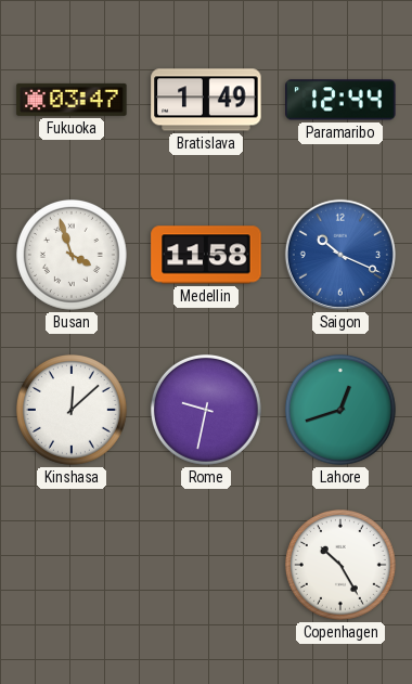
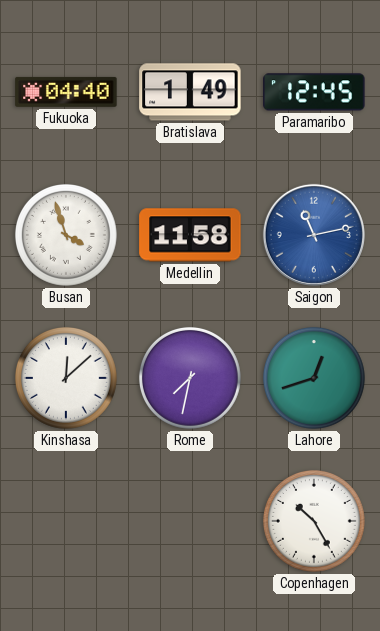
Fukuoka: 03:47 -> 04:40 (66, 92)
Paramaribo: 12:44 -> 12:45 (314, 92)
Saigon: 10:19 -> 11:13 (314, 235)
Rome: 9:32 -> 7:32 (190, 378)
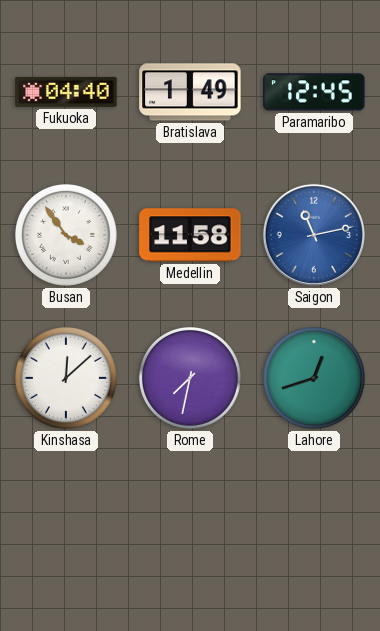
Busan: 3:57 -> 3:54 (66, 235)
Copenhagen: 10:25 -> none (314, 521)
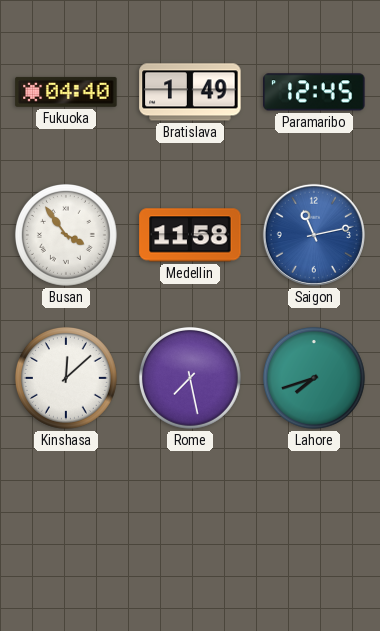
Rome: 7:32 -> 7:28 (190, 378)
Lahore: 12:42 -> 7:42 (314, 378)
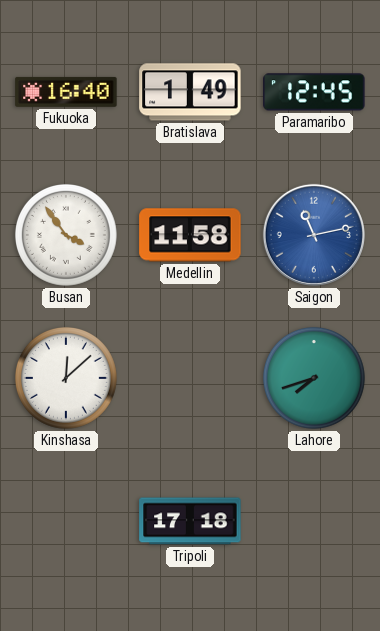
Fukuoka: 04:40 -> 16:40 (66, 92)
Rome: 7:28 -> none (190, 378)
Tripoli: none -> 17:18 (190, 521)
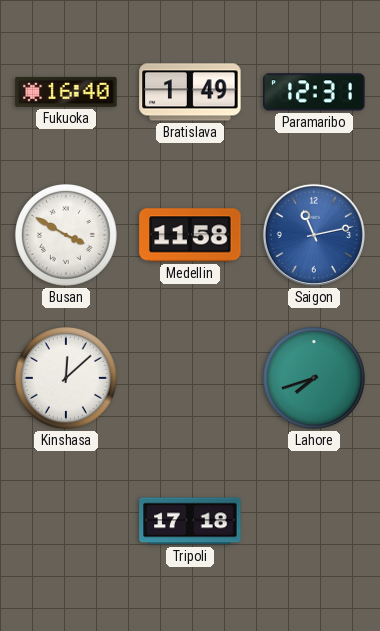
Paramaribo: 12:45 -> 12:31 (314, 92)
Busan: 3:54 -> 3:50 (66, 235)
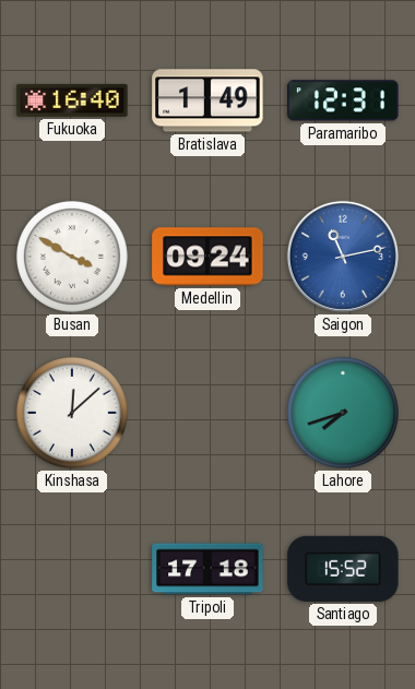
Medellin: 11:58 -> 09:24 (207, 257)
Santiago: none -> 15:52 (343, 569)
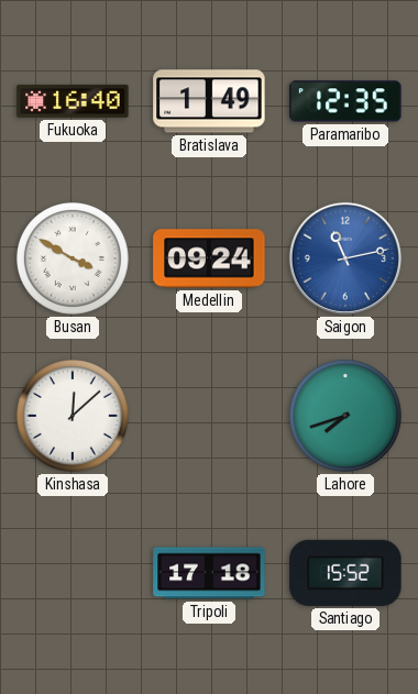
Paramaribo: 12:31 -> 12:35 (345, 101)
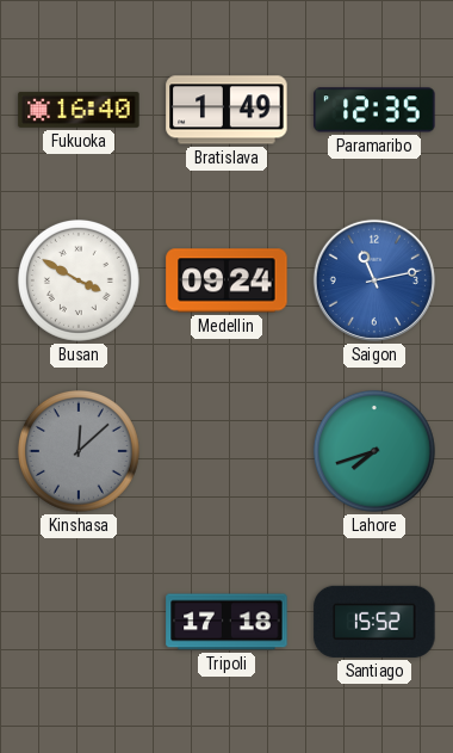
Kinshasa dial: white -> grey (79, 451)
